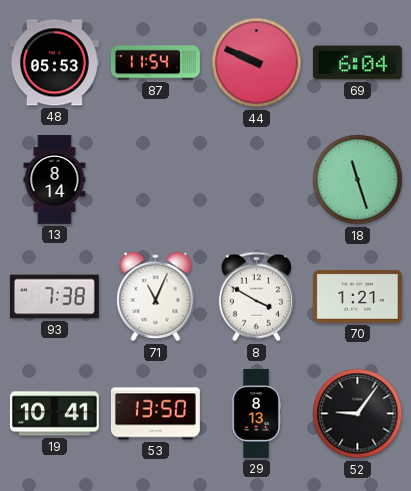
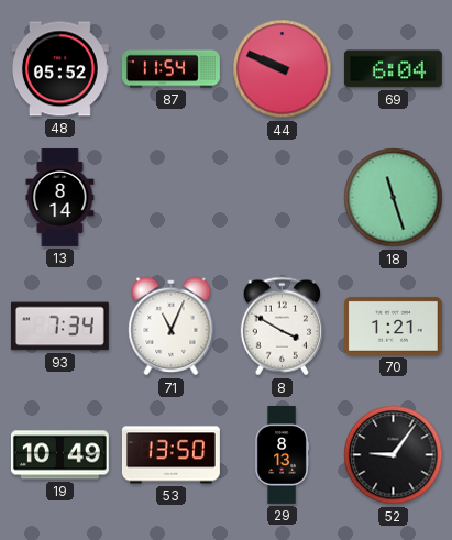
48: 05:53 -> 05:52 (59, 69)
93: 7:38 -> 7:34 (59, 327)
19: 10:41 -> 10:49 (59, 455)
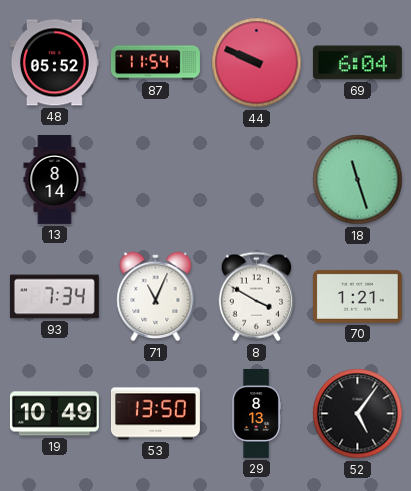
52: 9:06 -> 5:06 (358, 414)
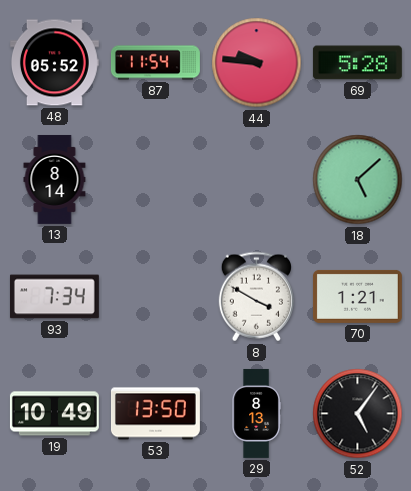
44: 9:49 -> 9:46 (257, 63)
69: 6:04 -> 5:28 (357, 63)
18: 11:27 -> 5:08 (358, 180)
71: 11:04 -> none (156, 297)
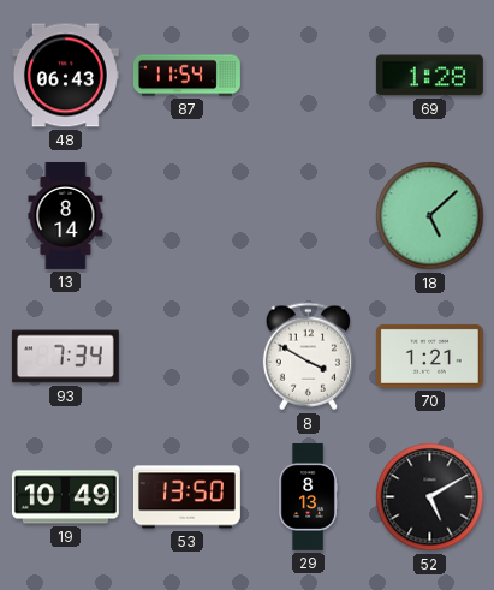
48: 05:52 -> 06:43 (65, 76)
44: 9:46 -> none (257, 63)
69: 5:28 -> 1:28 (429, 76)
52: 5:06 -> 5:10 (430, 497)
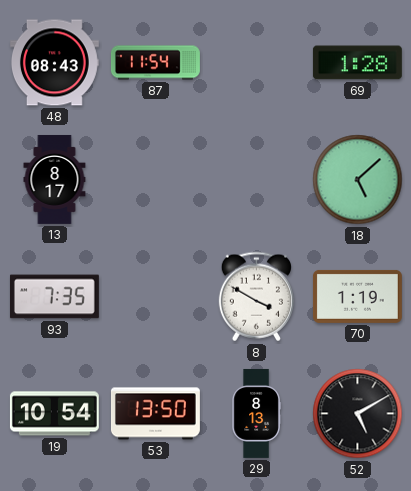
48: 06:43 -> 08:43 (54, 63)
13: 8:14 -> 8:17 (55, 179)
93: 7:34 -> 7:35 (54, 297)
70: 1:21 -> 1:19 (357, 296)
19: 10:49 -> 10:54 (54, 414)
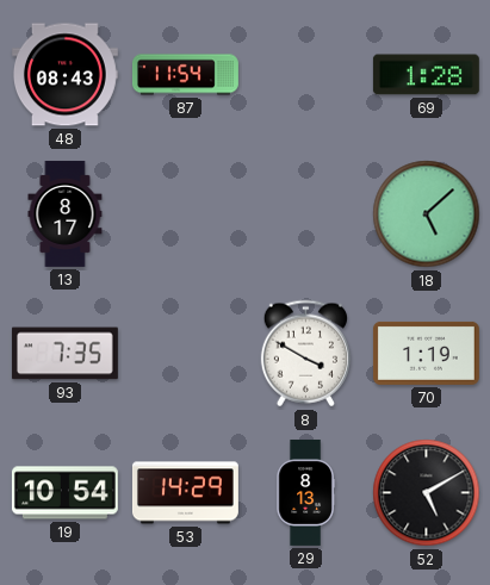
53: 13:50 -> 14:29 (185, 493)
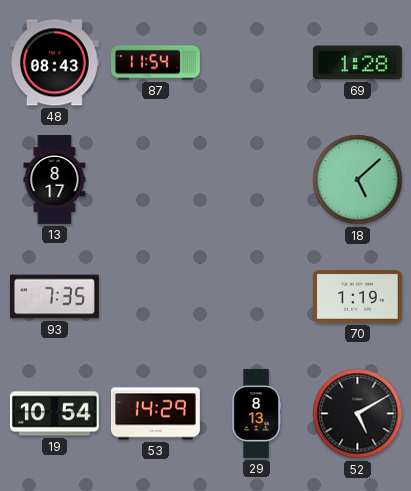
8: 3:50 -> none (305, 354)
